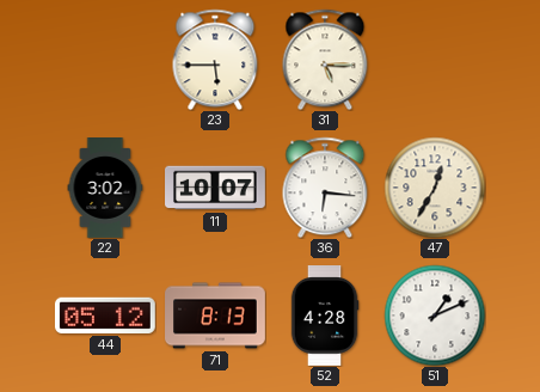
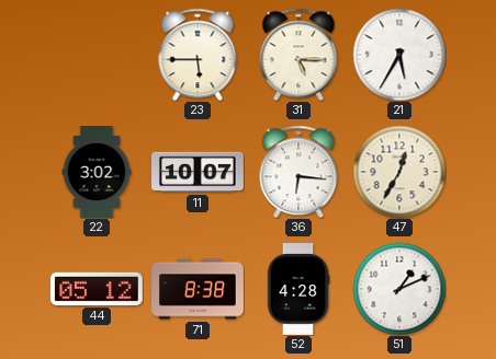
21: none -> 5:35 (399, 55)
71: 8:13 -> 8:38 (199, 289)
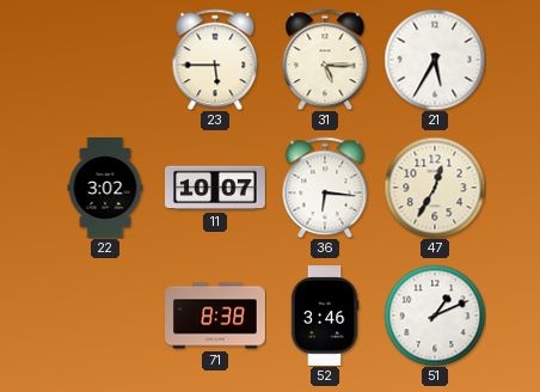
44: 05:12 -> none (97, 289)
52: 4:28 -> 3:46 (325, 317)
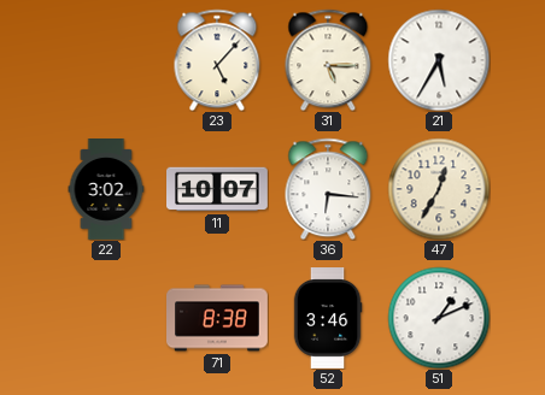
23: 5:45 -> 5:07 (217, 60)
